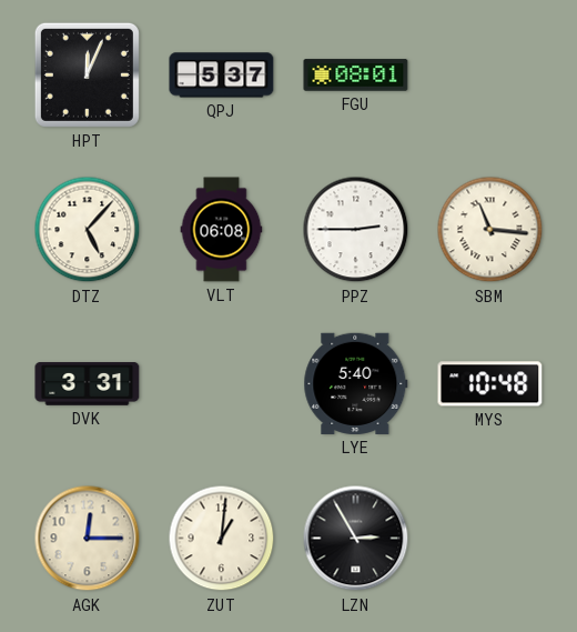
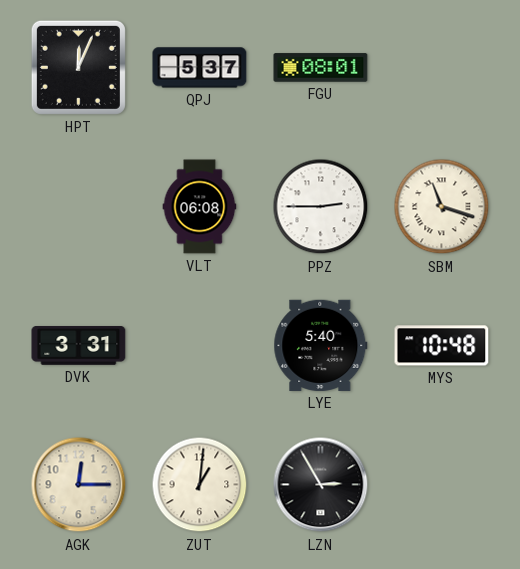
DTZ: 5:07 -> none (88, 230)
SBM: 11:16 -> 11:18 (442, 207)
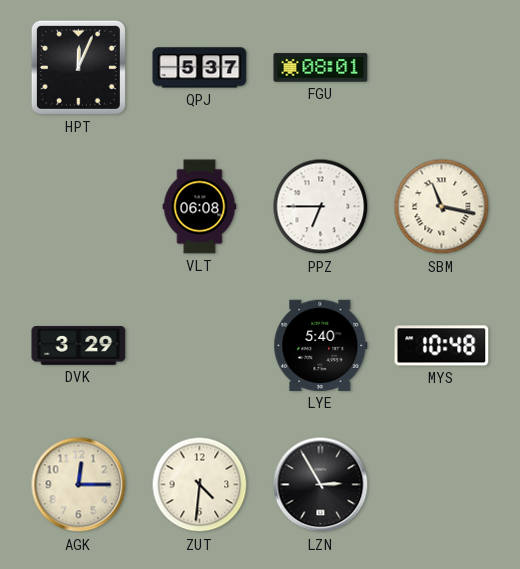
PPZ: 2:45 -> 6:45 (321, 207)
SBM: 11:18 -> 11:17 (442, 207)
DVK: 3:31 -> 3:29 (79, 346)
ZUT: 1:01 -> 4:31 (200, 485)
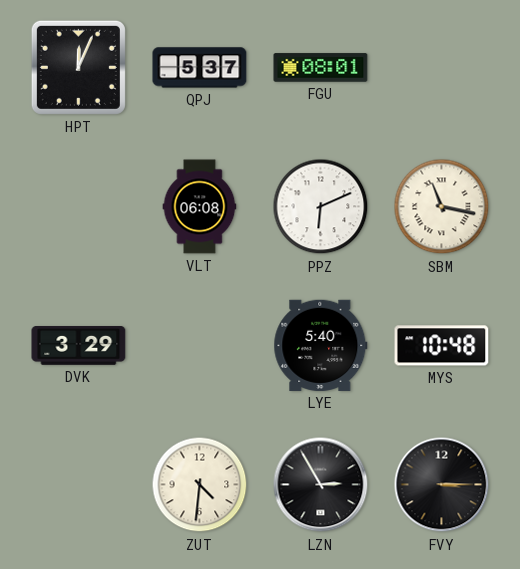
PPZ: 6:45 -> 6:11 (321, 207)
AGK: 12:15 -> none (79, 485)
FVY: none -> 3:15 (442, 485)
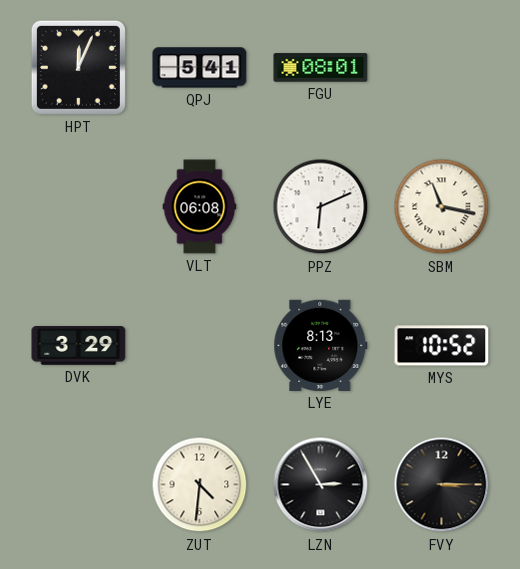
QPJ: 5:37 -> 5:41 (200, 68)
LYE: 5:40 -> 8:13 (321, 345)
MYS: 10:48 -> 10:52 (442, 346)
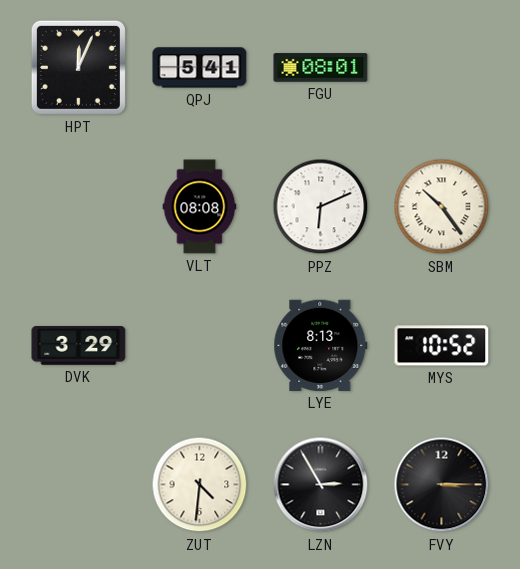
VLT: 06:08 -> 08:08 (200, 207)
SBM: 11:17 -> 10:24 (442, 207)
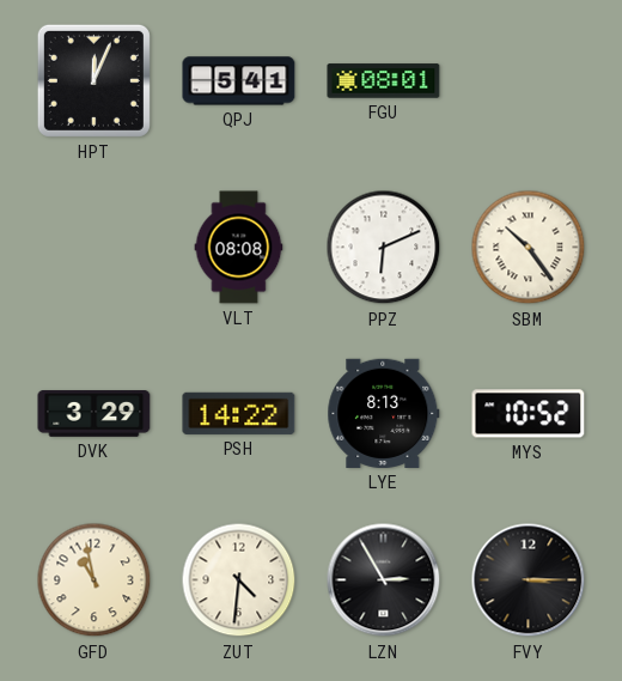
PSH: none -> 14:22 (239, 413)
GFD: none -> 10:58 (94, 580)
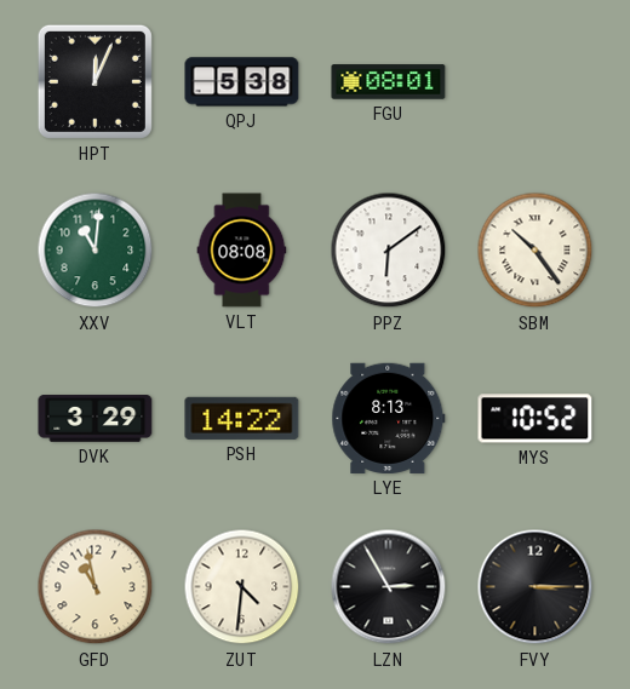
QPJ: 5:41 -> 5:38 (242, 82)
XXV: none -> 11:01 (96, 251)
PPZ: 6:11 -> 6:09 (389, 251)
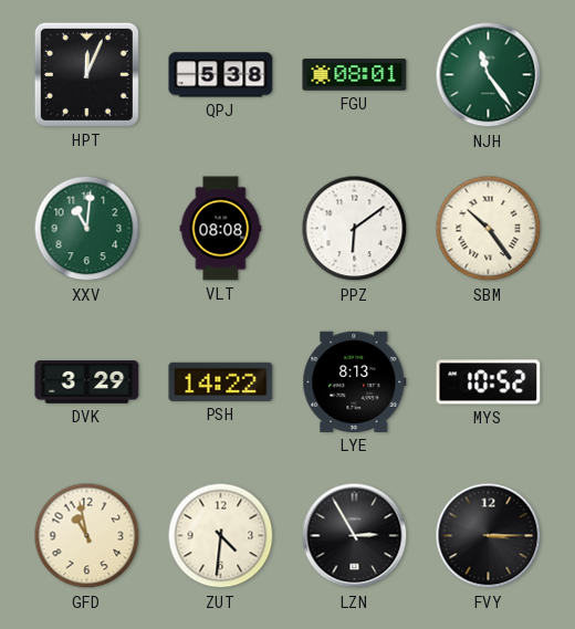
NJH: none -> 11:24 (489, 75)
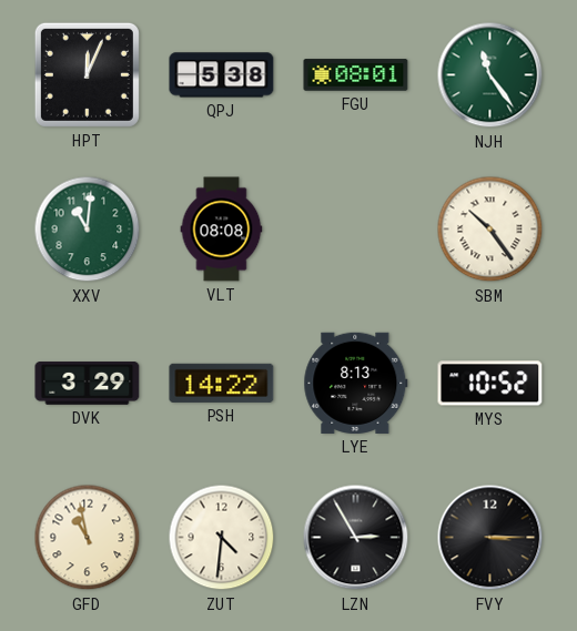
PPZ: 6:09 -> none (355, 229)
